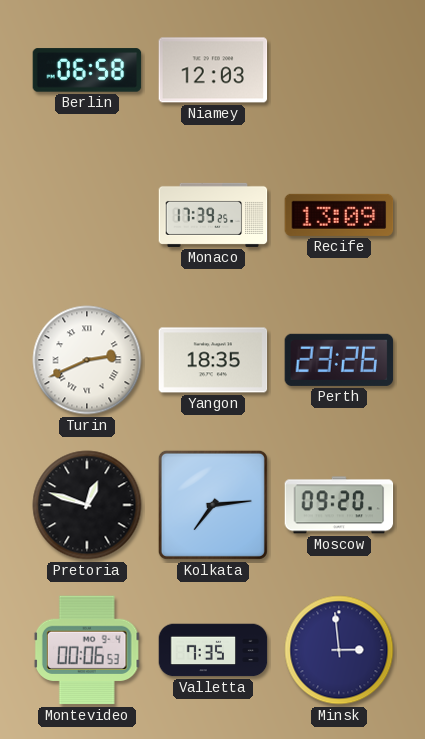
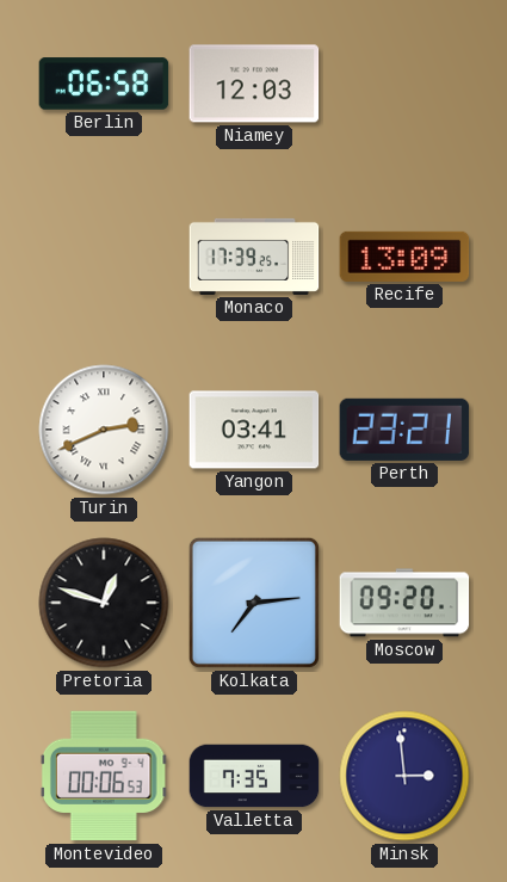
Yangon: 18:35 -> 03:41 (254, 430)
Perth: 23:26 -> 23:21 (404, 430)
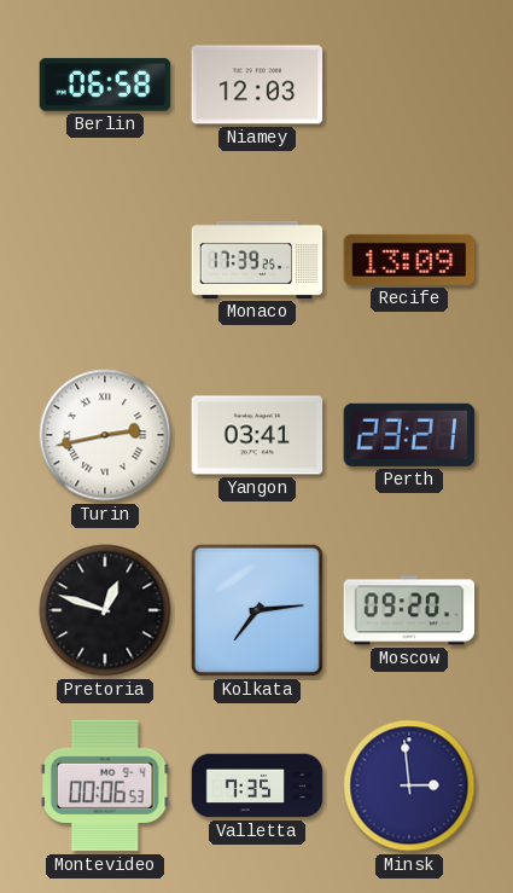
Turin: 2:41 -> 2:43 (105, 435)
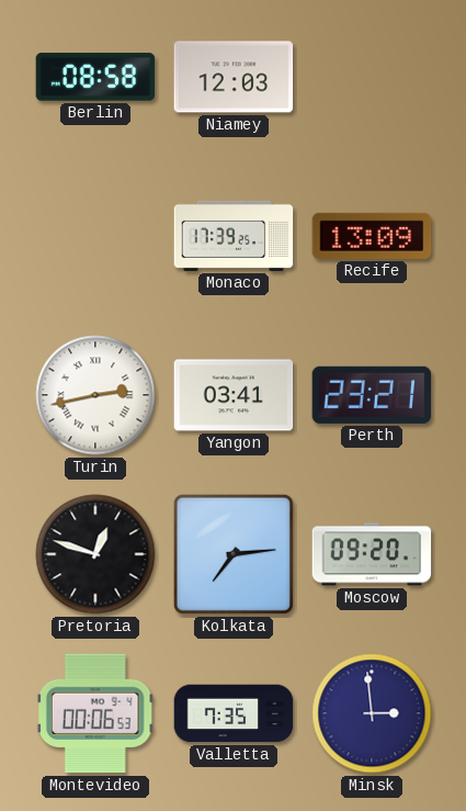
Berlin: 06:58 -> 08:58 (95, 77)
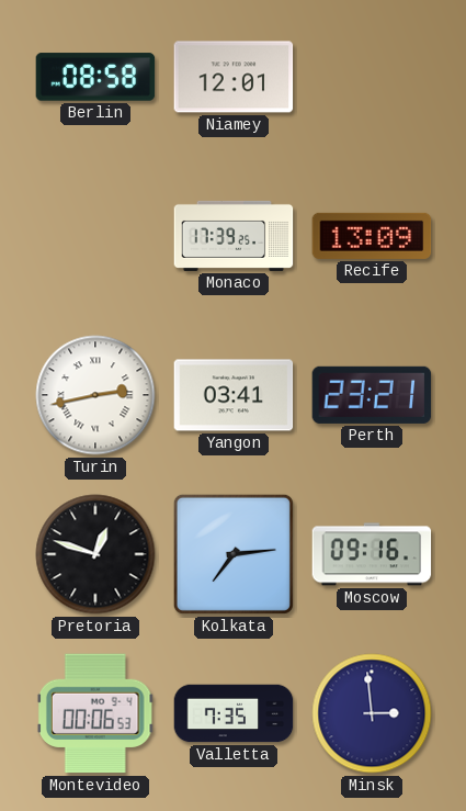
Niamey: 12:03 -> 12:01 (234, 77)
Moscow: 09:20 -> 09:16 (372, 554)
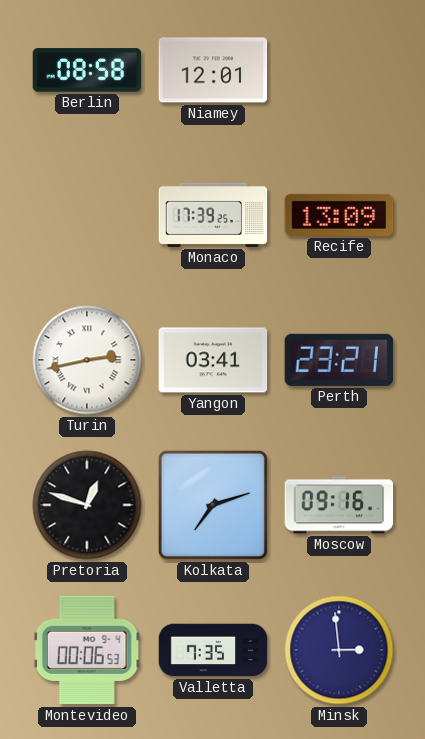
Kolkata: 7:14 -> 7:12 (213, 505)
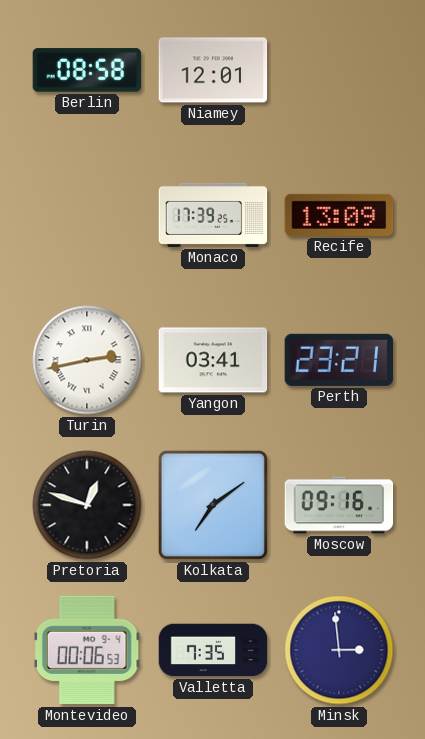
Kolkata: 7:12 -> 7:09 (213, 505)
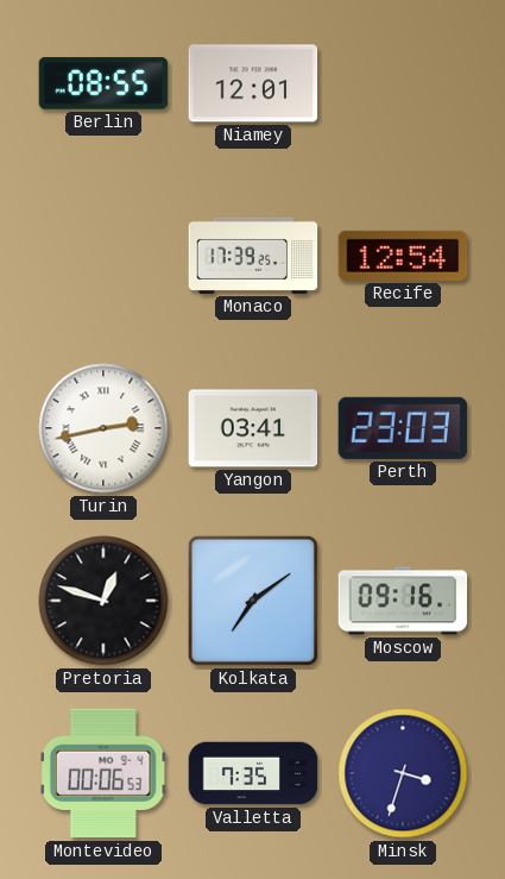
Berlin: 08:58 -> 08:55 (103, 83)
Recife: 13:09 -> 12:54 (403, 256)
Perth: 23:21 -> 23:03 (403, 428)
Minsk: 2:59 -> 3:33 (403, 773)
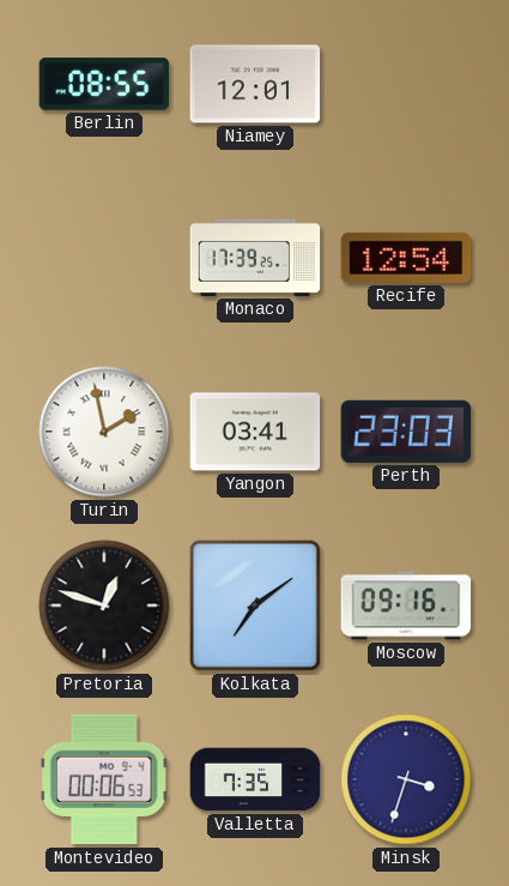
Turin: 2:43 -> 1:58 (104, 432)
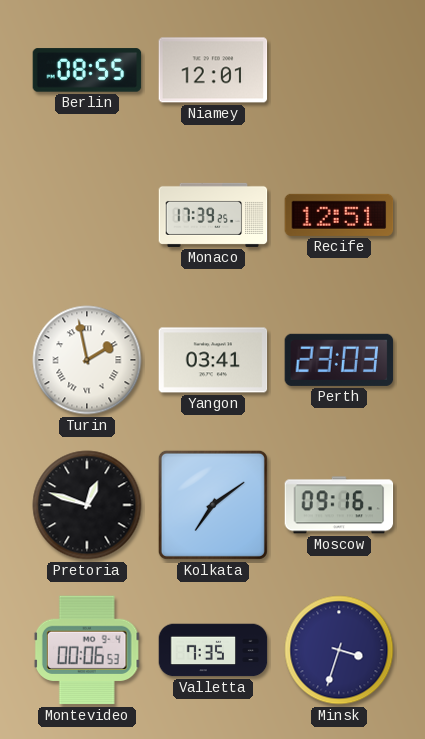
Recife: 12:54 -> 12:51 (339, 215)
